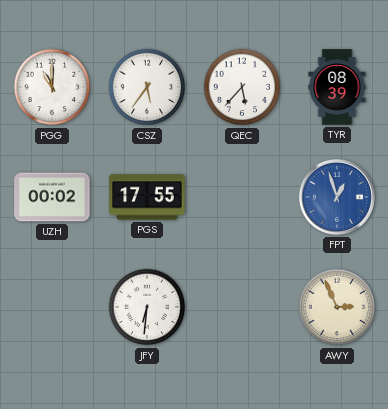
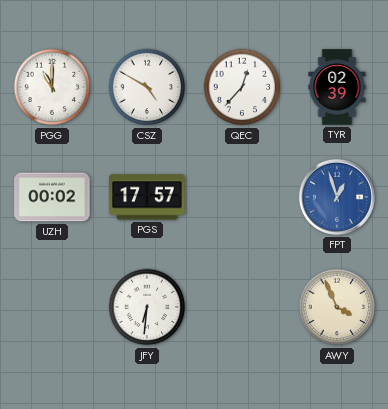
CSZ: 5:36 -> 4:50 (147, 87)
QEC: 5:37 -> 12:37 (242, 87)
TYR: 08:39 -> 02:39 (337, 87)
PGS: 17:55 -> 17:57 (147, 197)
AWY: 2:56 -> 3:56 (337, 307)
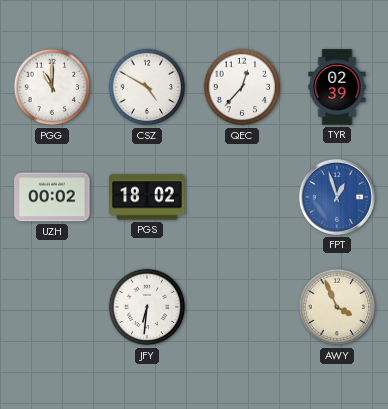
PGS: 17:57 -> 18:02 (147, 197)
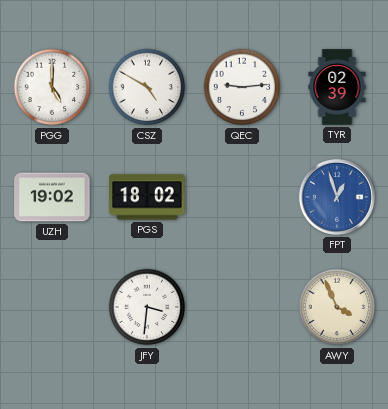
PGG: 11:00 -> 5:00 (52, 87)
QEC: 12:37 -> 9:14 (242, 87)
UZH: 00:02 -> 19:02 (52, 197)
JFY: 6:31 -> 3:31 (147, 307)
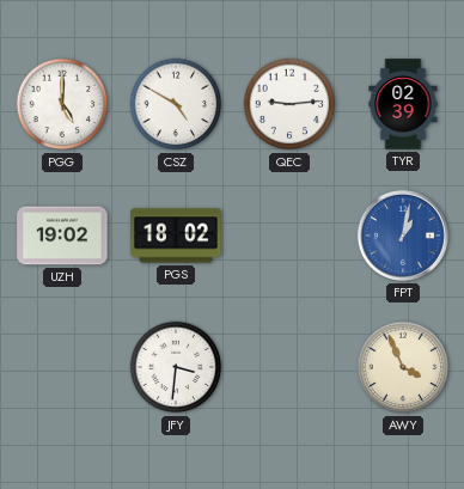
FPT: 12:57 -> 1:02 (403, 236)
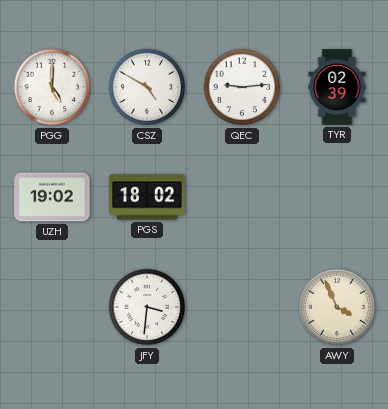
FPT: 1:02 -> none (403, 236)
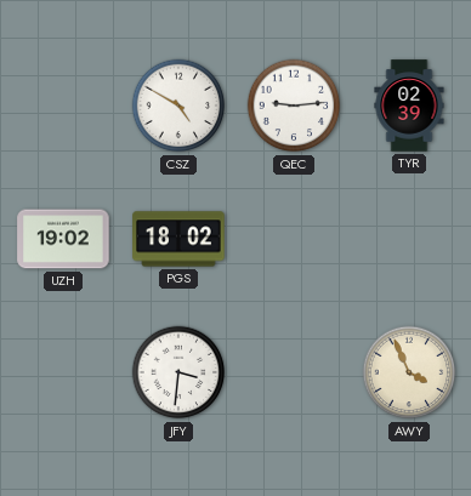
PGG: 5:00 -> none (52, 87)
